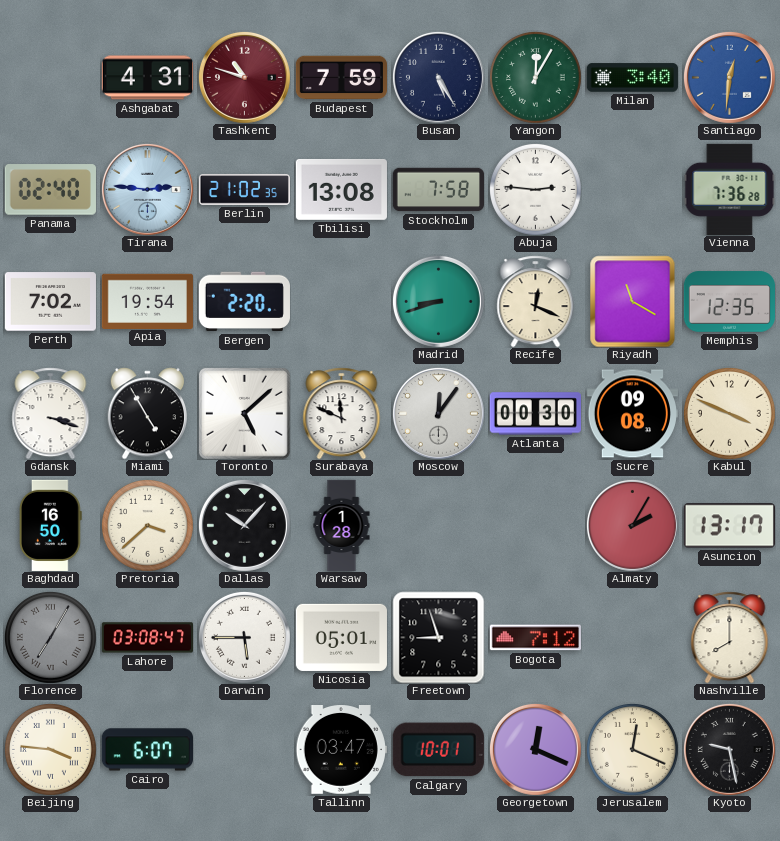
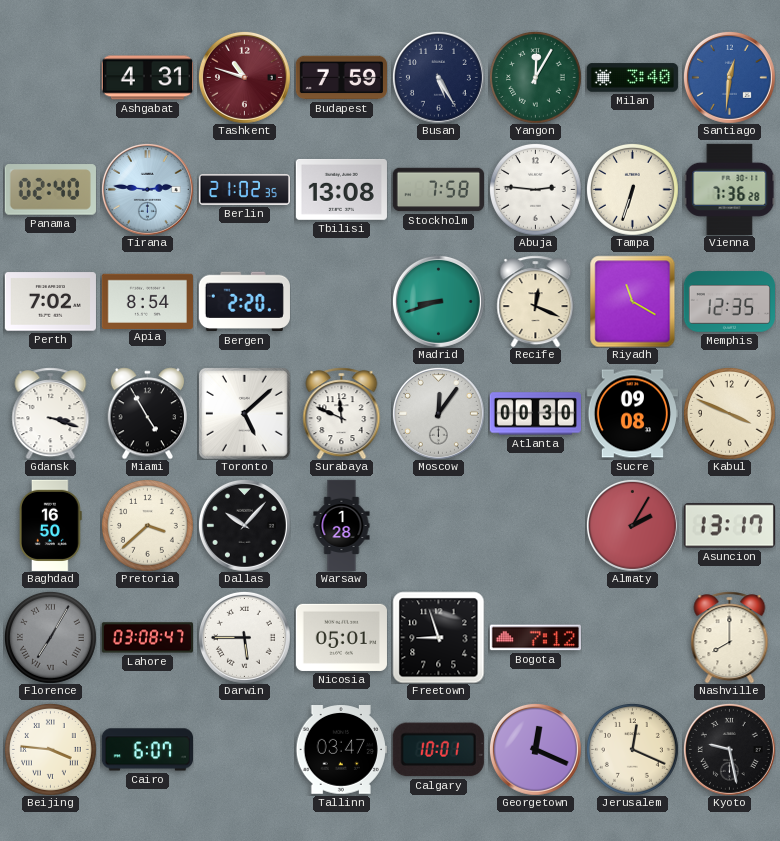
Tampa: none -> 6:33 (632, 189)
Apia: 19:54 -> 8:54 (147, 301)
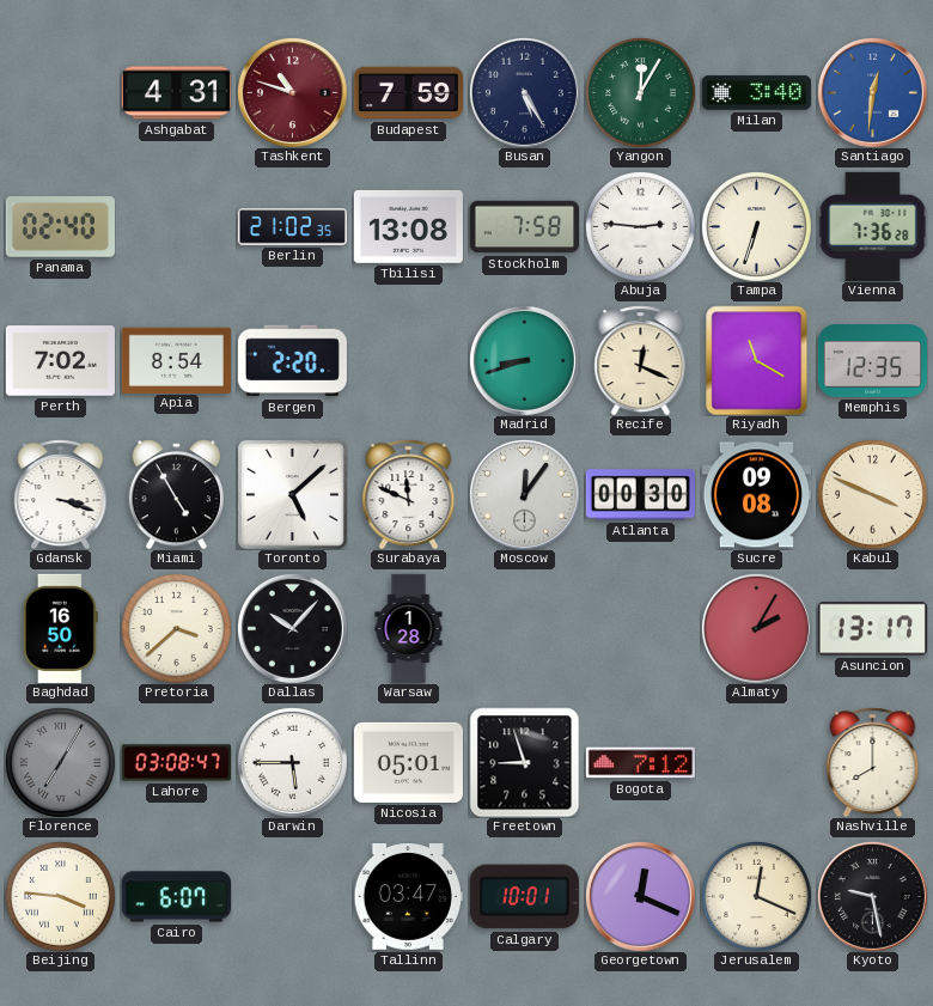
Tirana: 2:46 -> none (147, 189)
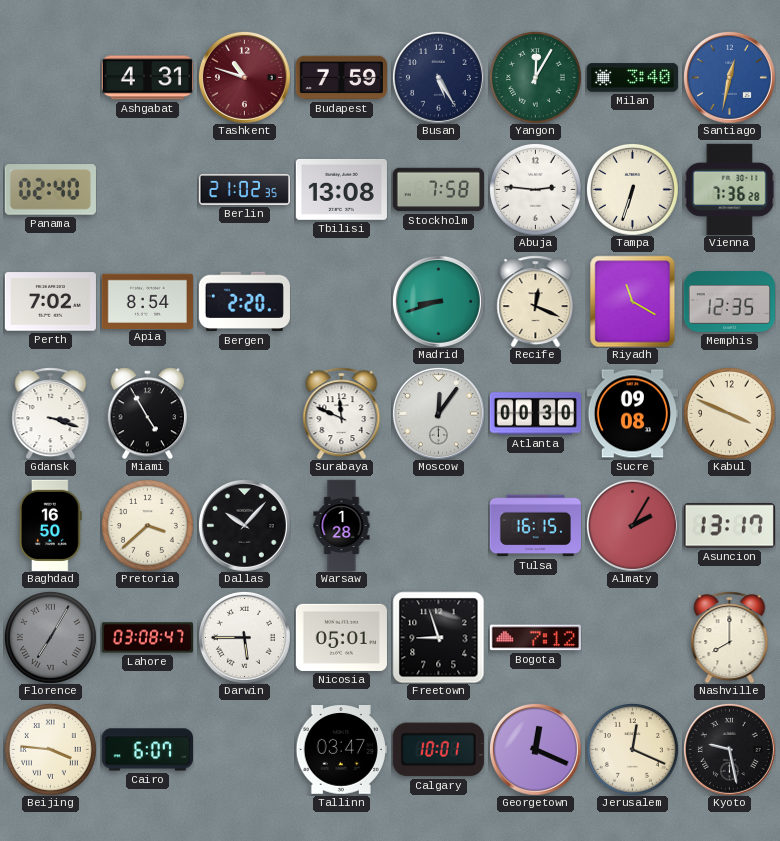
Santiago: 12:31 -> 12:32 (729, 77)
Toronto: 5:08 -> none (292, 494)
Tulsa: none -> 16:15 (535, 526)
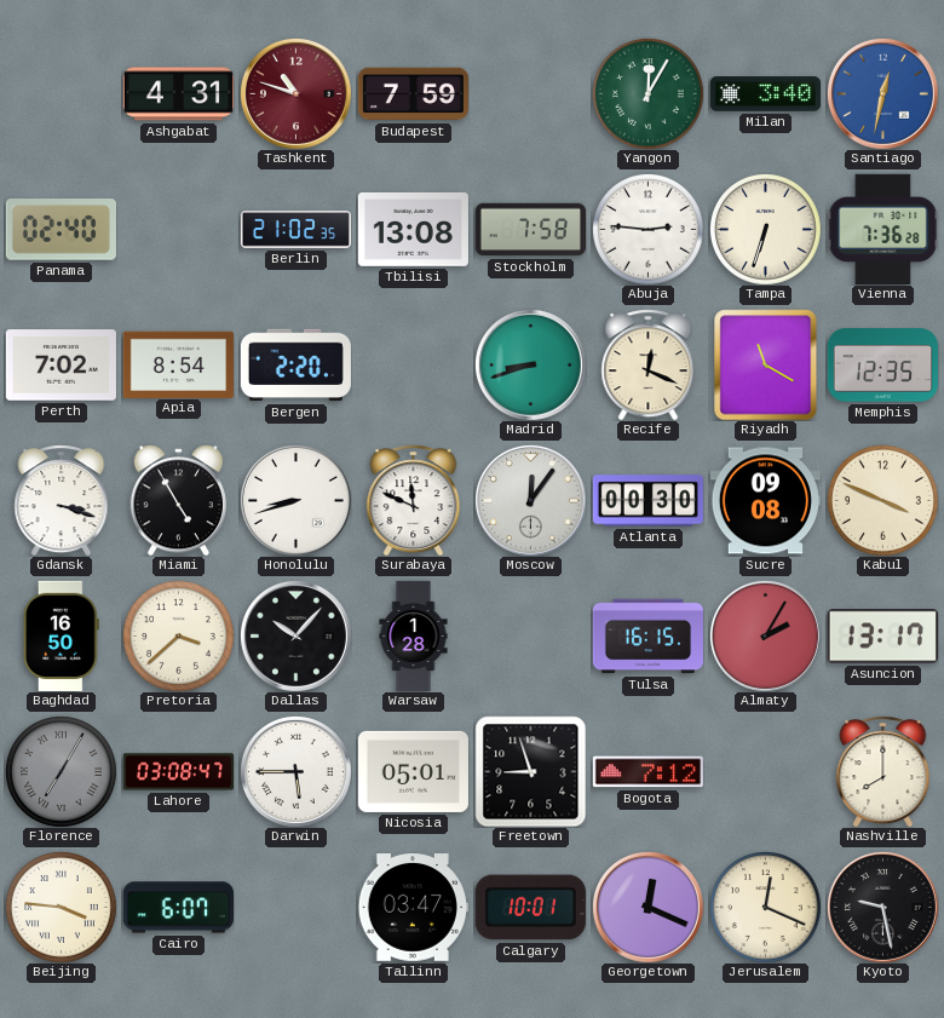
Busan: 5:25 -> none (438, 77)
Honolulu: none -> 8:42 (295, 500)
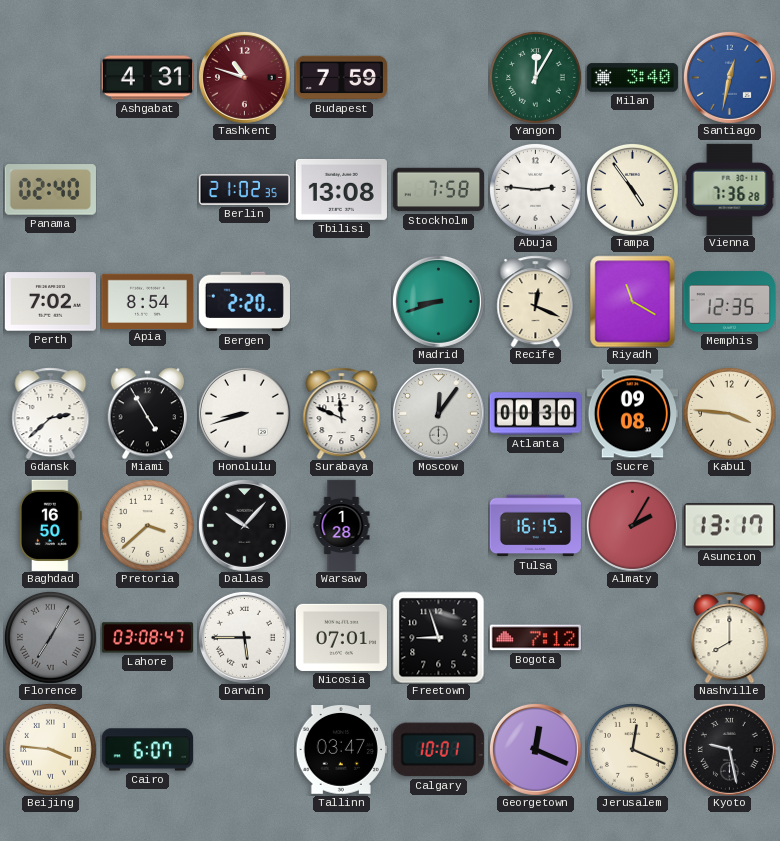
Tampa: 6:33 -> 4:54 (632, 189)
Gdansk: 3:18 -> 2:38 (51, 413)
Kabul: 3:49 -> 3:46 (729, 413)
Nicosia: 05:01 -> 07:01 (341, 637)
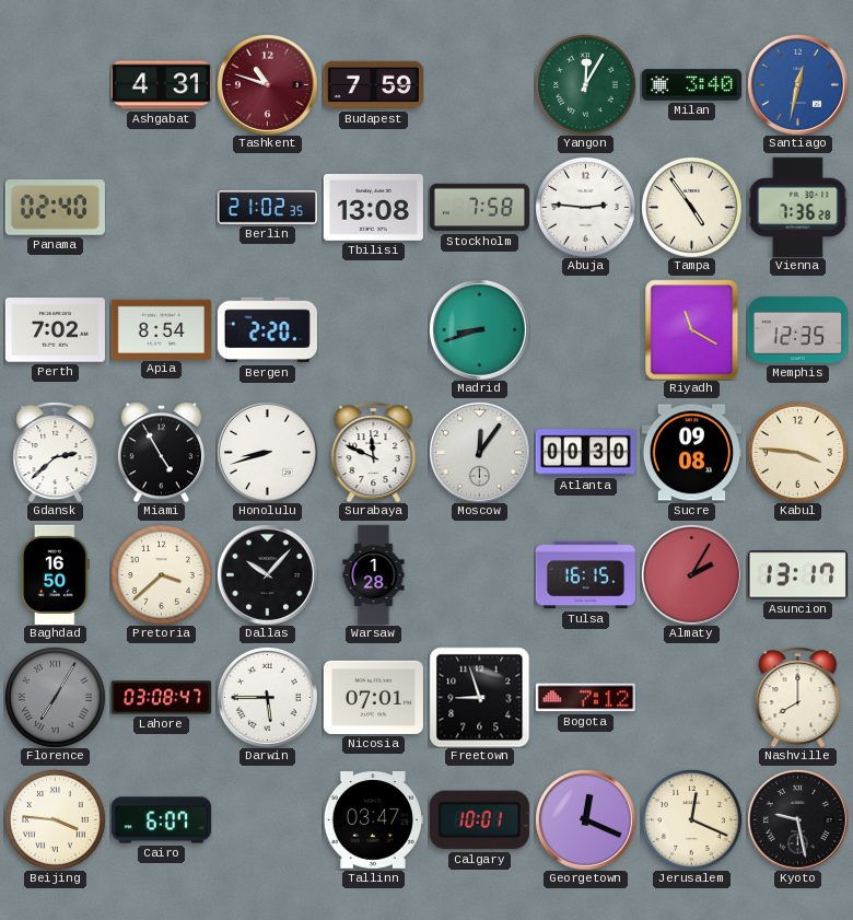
Recife: 12:19 -> none (536, 301)
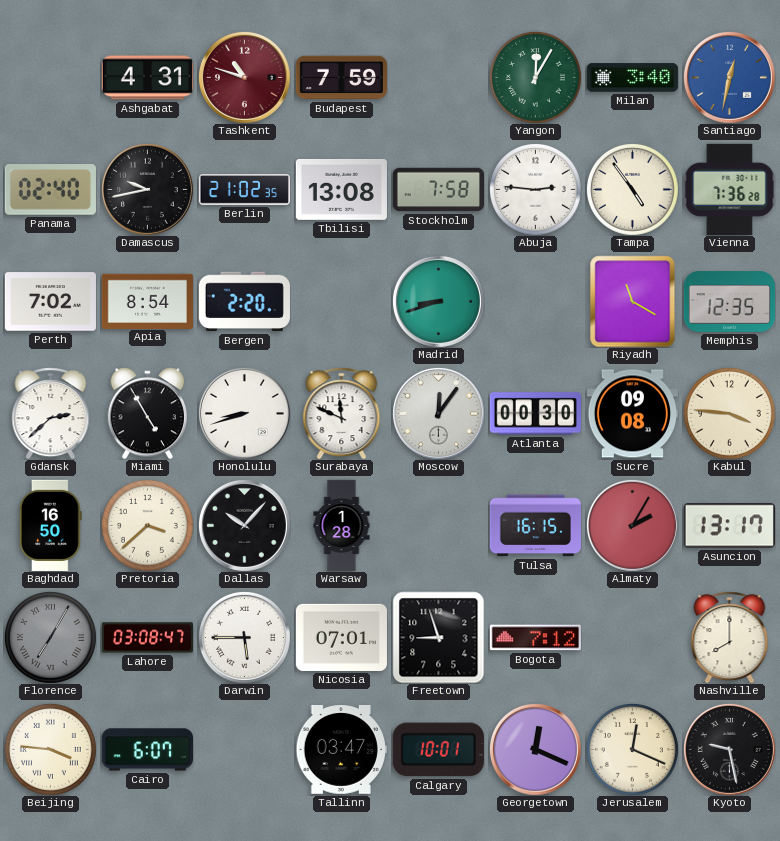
Damascus: none -> 9:43 (147, 189)
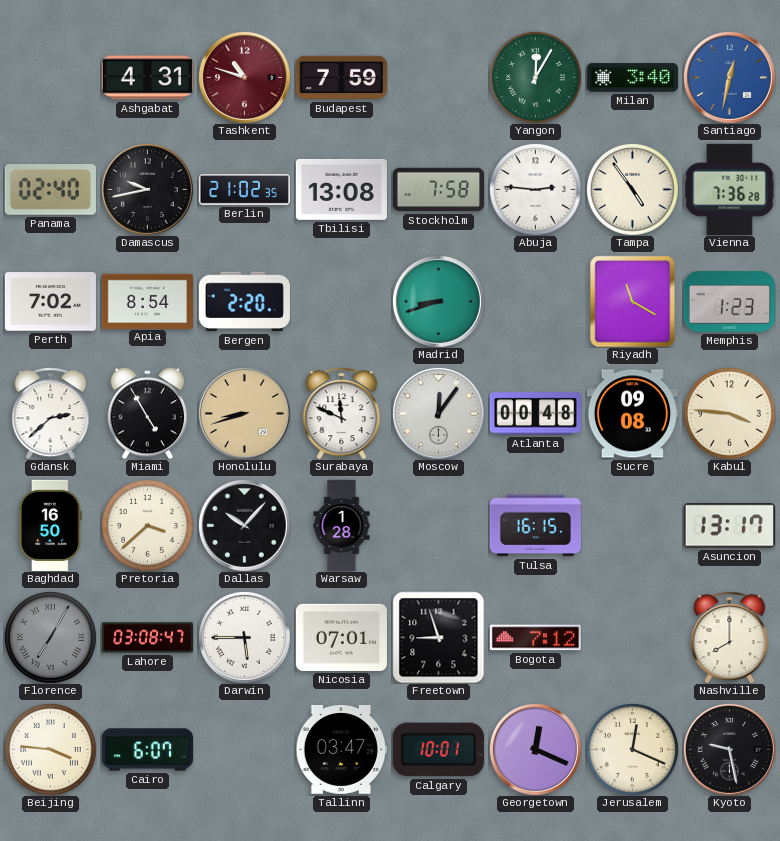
Memphis: 12:35 -> 1:23 (729, 302)
Honolulu dial: white -> champagne (244, 413)
Atlanta: 00:30 -> 00:48 (535, 414)
Almaty: 2:05 -> none (632, 525)
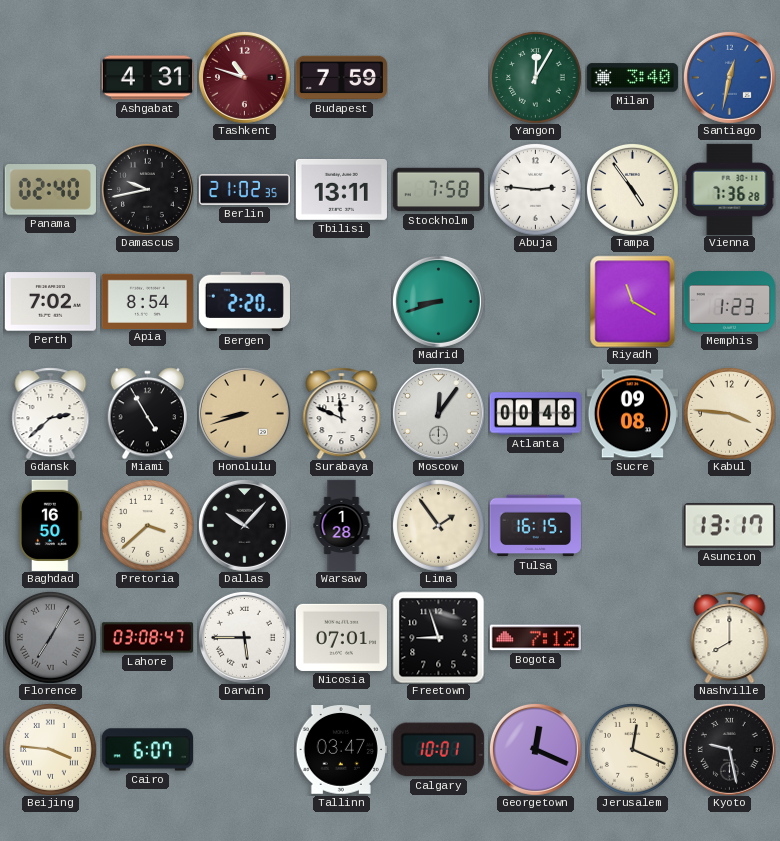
Tbilisi: 13:08 -> 13:11 (341, 189)
Lima: none -> 1:54 (438, 525)
